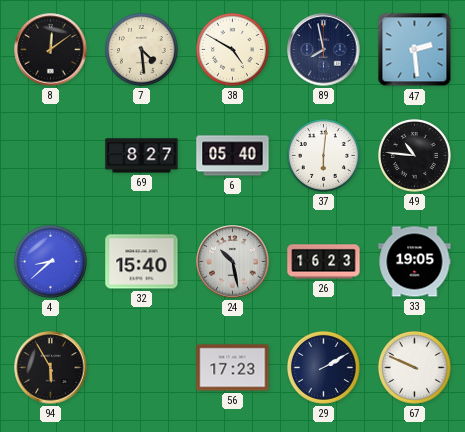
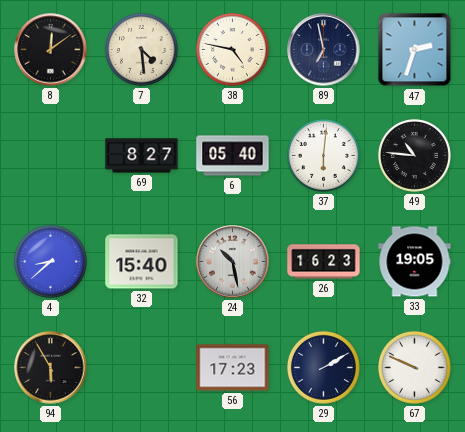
38: 4:50 -> 4:47 (232, 49)
89: 7:58 -> 6:58 (324, 50)
47: 2:29 -> 2:33 (415, 50)
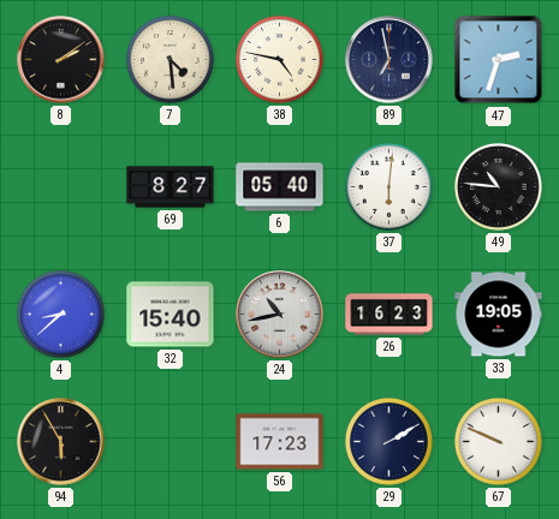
8: 12:09 -> 2:09 (61, 60)
24: 10:28 -> 10:43 (280, 315)
